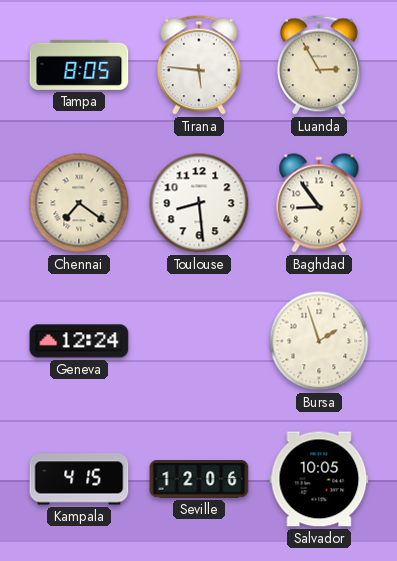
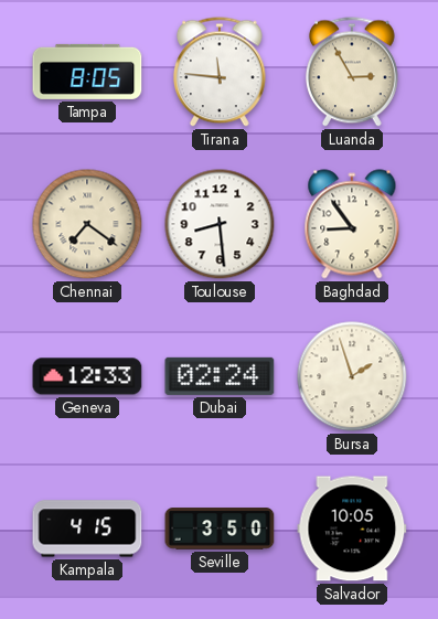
Tirana: 5:46 -> 11:46 (220, 72)
Geneva: 12:24 -> 12:33 (87, 376)
Dubai: none -> 02:24 (220, 376)
Seville: 12:06 -> 3:50 (220, 529)
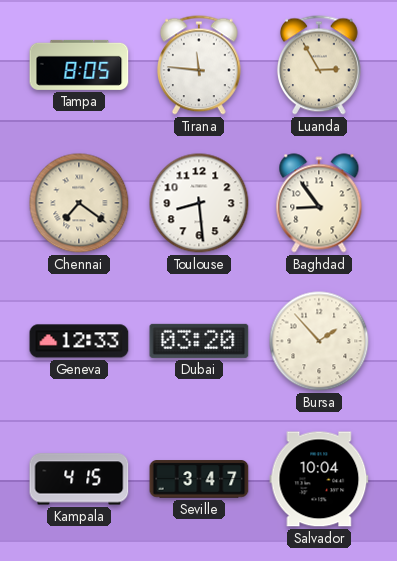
Dubai: 02:24 -> 03:20 (199, 341)
Bursa: 1:57 -> 1:53 (319, 341)
Seville: 3:50 -> 3:47 (199, 479)
Salvador: 10:05 -> 10:04 (319, 479)
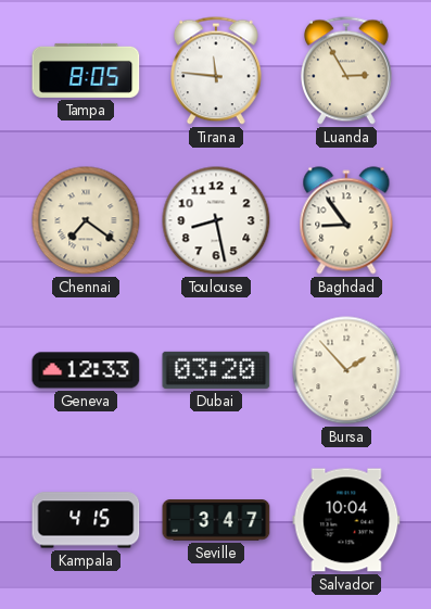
Toulouse: 8:29 -> 8:28 (216, 220)
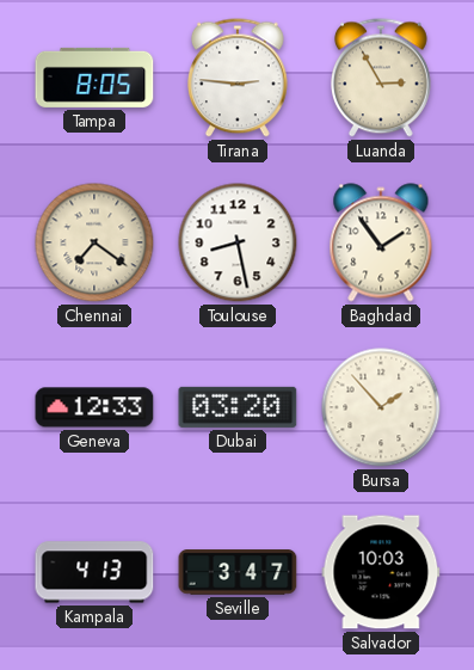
Tirana: 11:46 -> 2:46 (238, 78)
Baghdad: 8:54 -> 1:54 (381, 242)
Kampala: 4:15 -> 4:13 (94, 572)
Salvador: 10:04 -> 10:03 (381, 572)
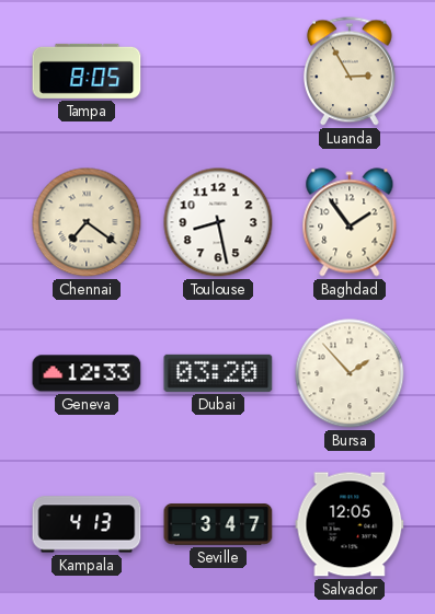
Tirana: 2:46 -> none (238, 78)
Salvador: 10:03 -> 12:05 (350, 524)
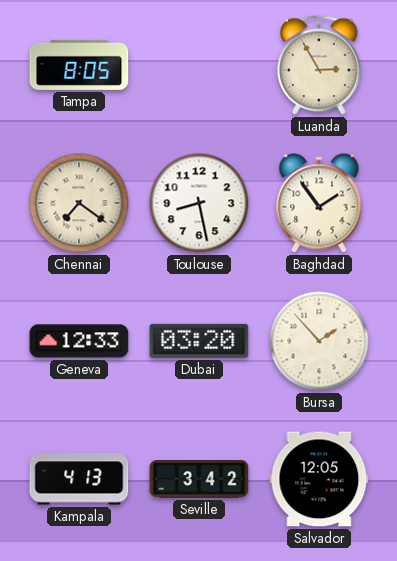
Seville: 3:47 -> 3:42 (199, 479)
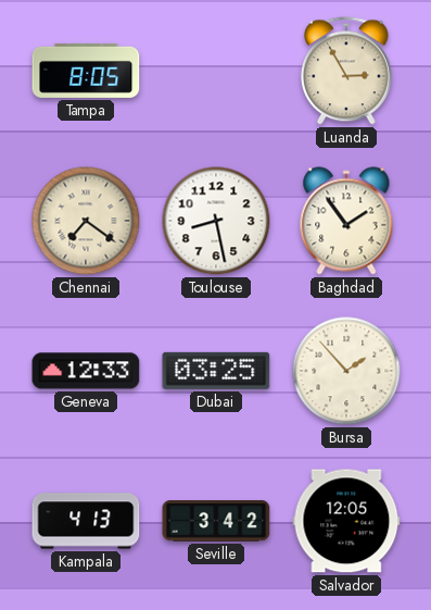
Dubai: 03:20 -> 03:25 (216, 371)
